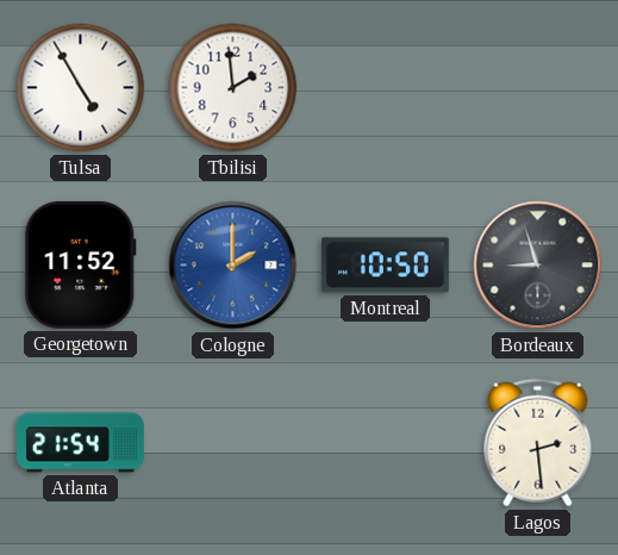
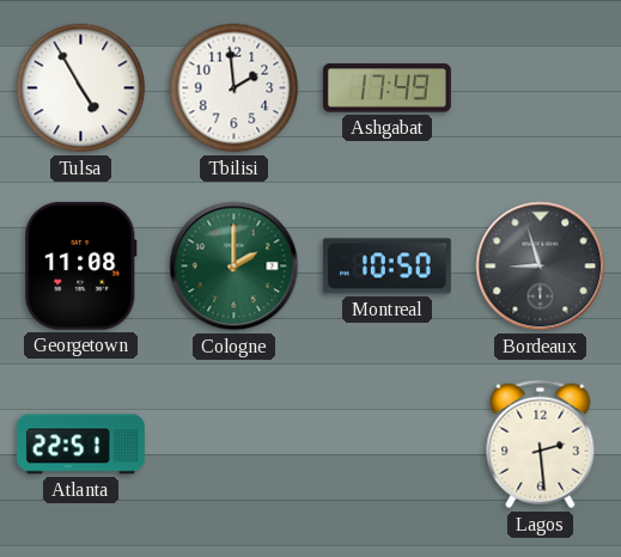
Ashgabat: none -> 17:49 (386, 88)
Georgetown: 11:52 -> 11:08 (81, 265)
Cologne dial: blue -> green (235, 267)
Atlanta: 21:54 -> 22:51 (80, 445)
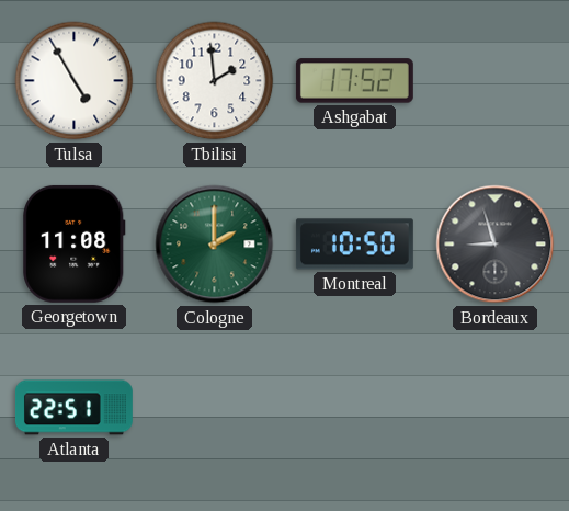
Ashgabat: 17:49 -> 17:52 (354, 81)
Lagos: 2:29 -> none (541, 445)
